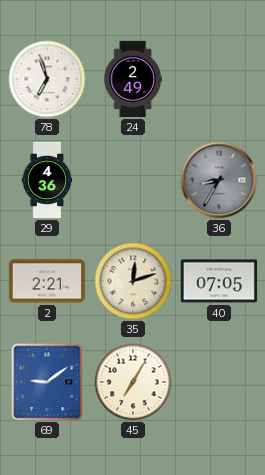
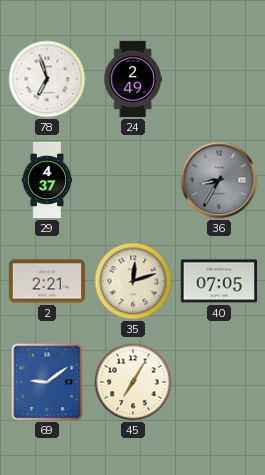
29: 4:36 -> 4:37 (47, 180)
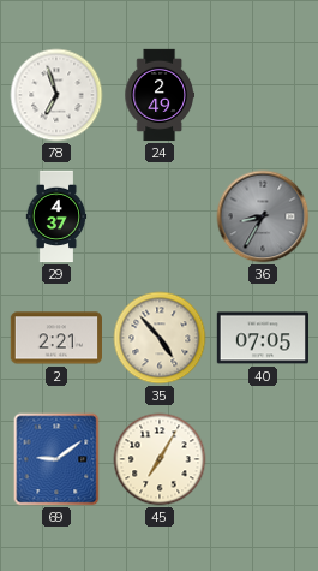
35: 12:12 -> 4:53 (160, 338)
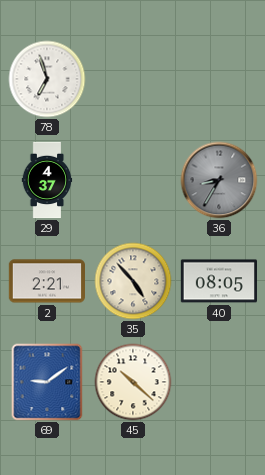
24: 2:49 -> none (160, 95)
40: 07:05 -> 08:05 (218, 281)
45: 7:05 -> 10:22 (133, 382)
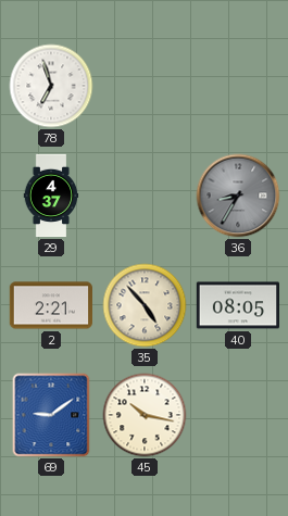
45: 10:22 -> 10:17 (145, 415)
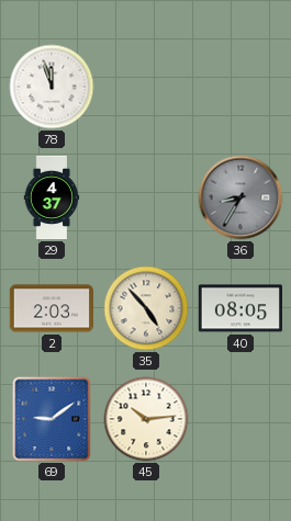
78: 6:57 -> 11:57 (52, 87)
2: 2:21 -> 2:03 (51, 308)
45: 10:17 -> 10:14 (146, 419)
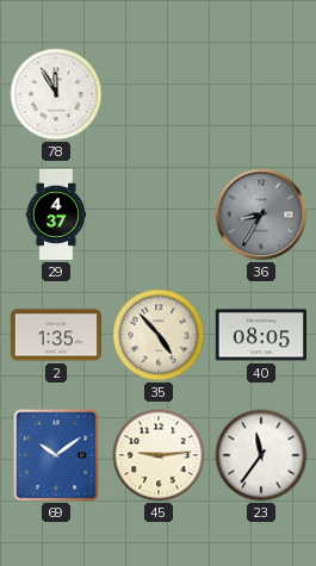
78: 11:57 -> 11:55 (56, 94)
2: 2:03 -> 1:35 (55, 335)
69: 9:09 -> 10:09 (56, 455)
45: 10:14 -> 9:14 (159, 455)
23: none -> 11:36 (261, 455)
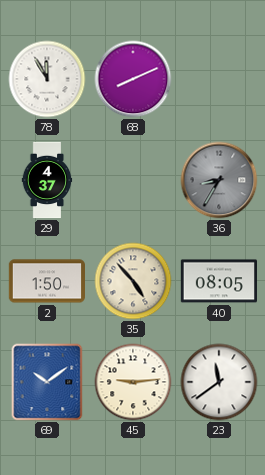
68: none -> 8:11 (133, 79)
2: 1:35 -> 1:50 (46, 281)
23: 11:36 -> 11:39 (219, 382)
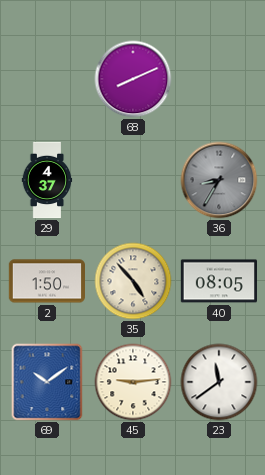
78: 11:55 -> none (47, 79)
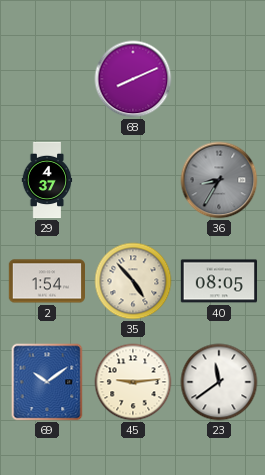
2: 1:50 -> 1:54 (46, 281)
